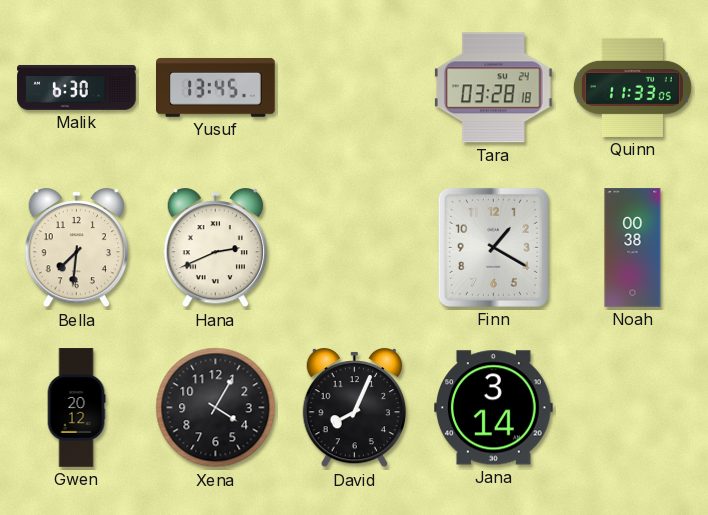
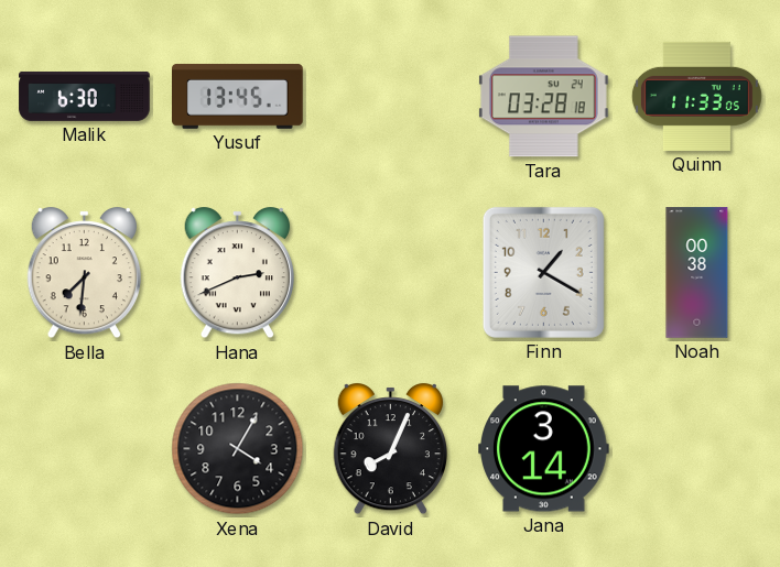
Gwen: 20:12 -> none (76, 408)
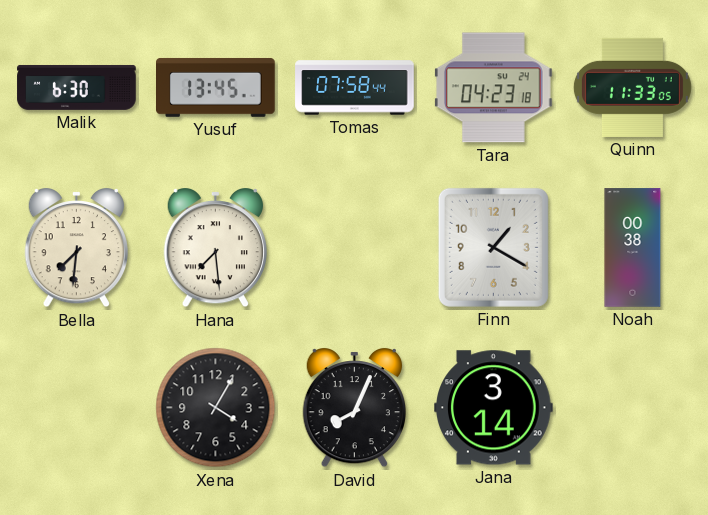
Tomas: none -> 07:58 (355, 88)
Tara: 03:28 -> 04:23 (494, 88)
Hana: 2:41 -> 7:29 (215, 248)
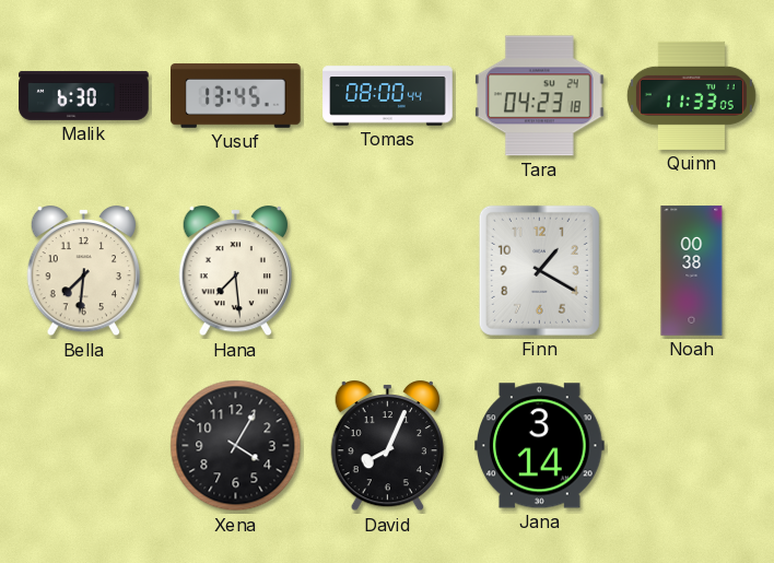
Tomas: 07:58 -> 08:00 (388, 96)
